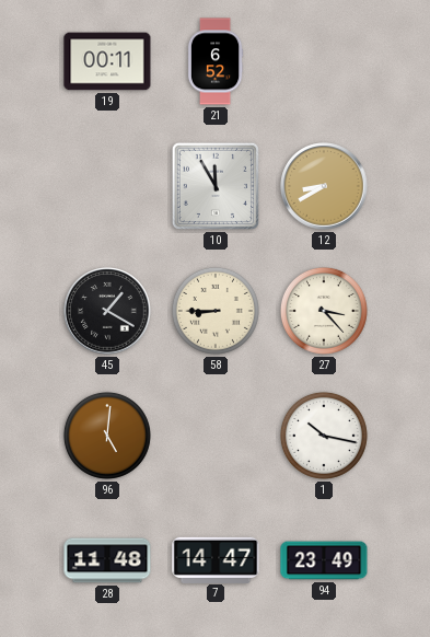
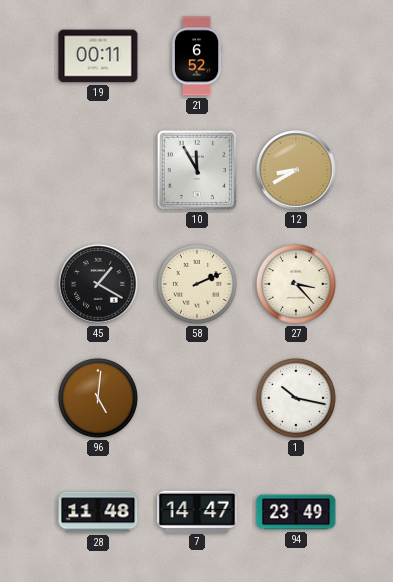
58: 8:45 -> 2:11 (197, 284)
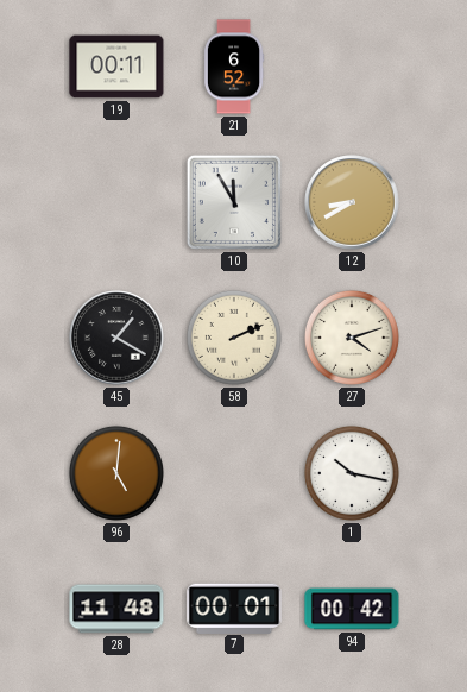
27: 3:23 -> 4:12 (352, 338)
7: 14:47 -> 00:01 (234, 608)
94: 23:49 -> 00:42 (352, 609)
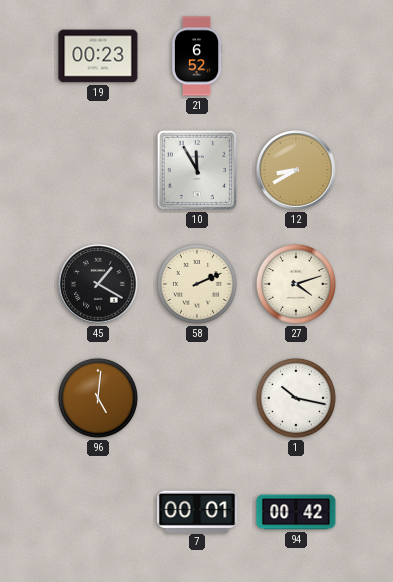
19: 00:11 -> 00:23 (98, 56)
28: 11:48 -> none (116, 609)
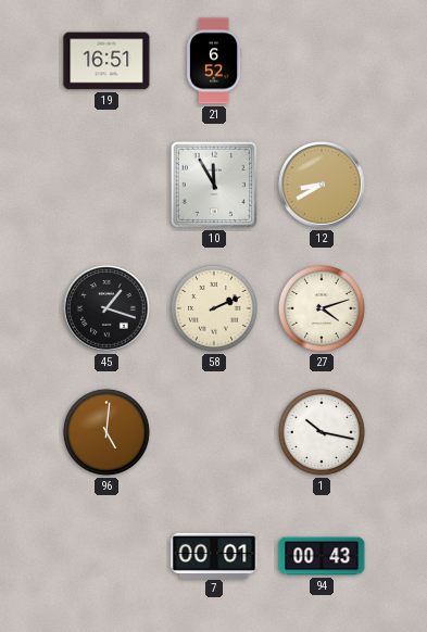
19: 00:23 -> 16:51 (106, 61)
45: 1:20 -> 1:18 (106, 308)
94: 00:42 -> 00:43 (322, 556)
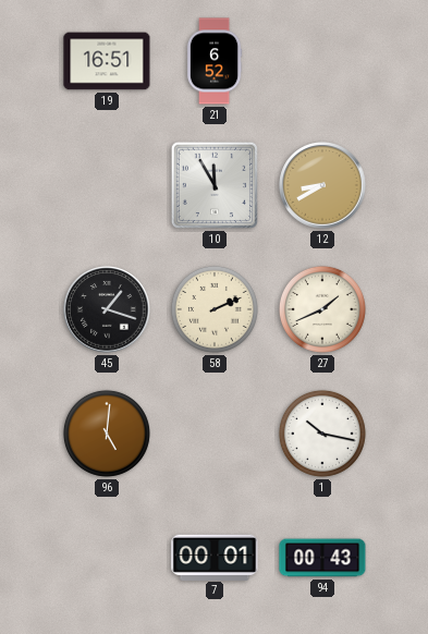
27: 4:12 -> 1:41 (322, 309)
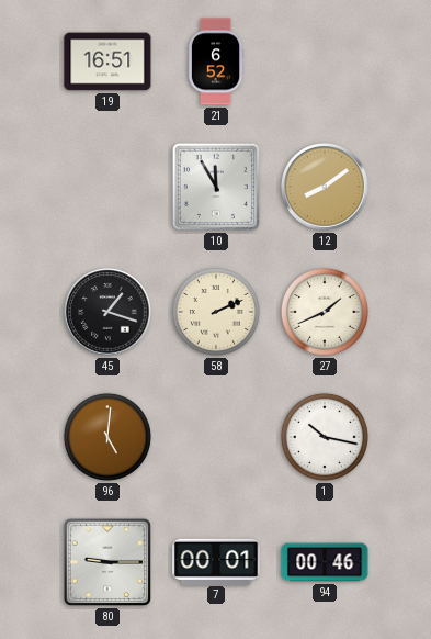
12: 8:40 -> 8:09 (325, 187)
80: none -> 9:15 (107, 562)
94: 00:43 -> 00:46 (325, 562)
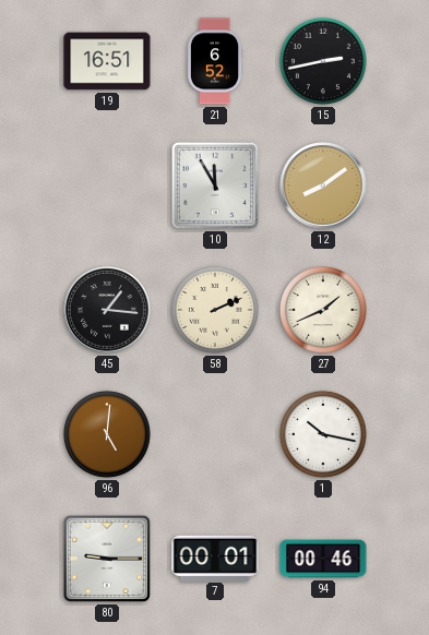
15: none -> 2:43 (323, 61)
45: 1:18 -> 1:16 (107, 310)
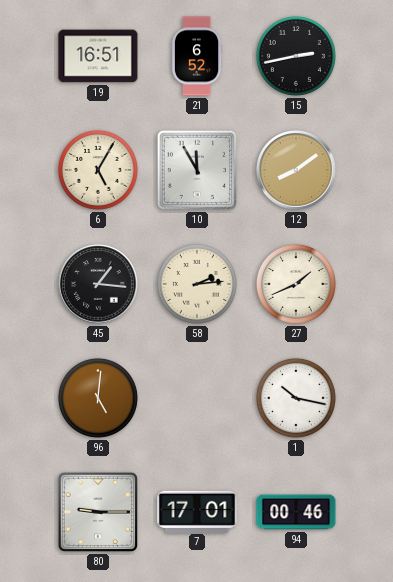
6: none -> 5:05 (98, 170)
58: 2:11 -> 2:14 (197, 284)
7: 00:01 -> 17:01 (197, 511)
